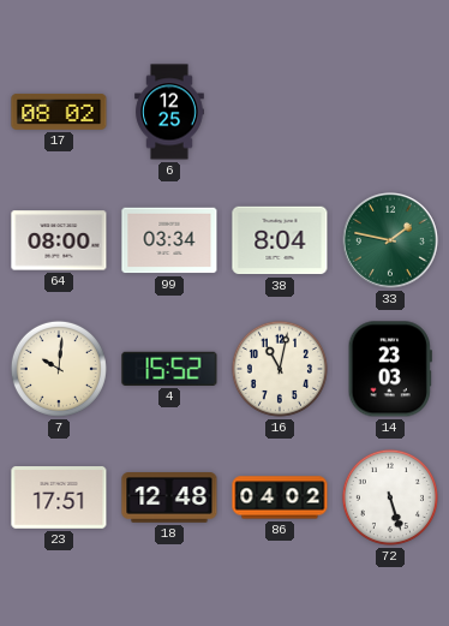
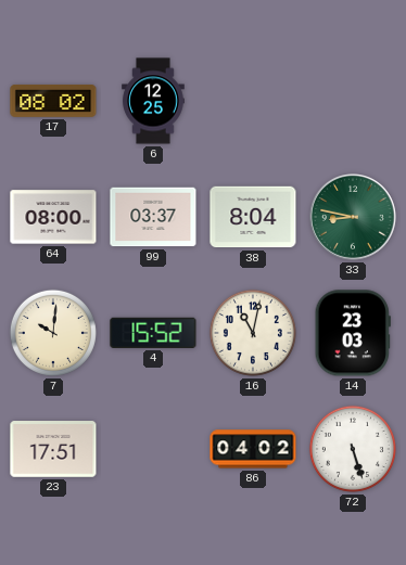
99: 03:34 -> 03:37 (153, 217)
33: 1:47 -> 8:47 (354, 218)
18: 12:48 -> none (169, 499)
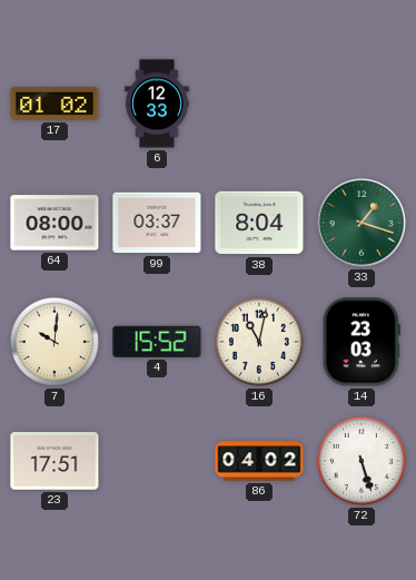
17: 08:02 -> 01:02 (55, 104)
6: 12:25 -> 12:33 (157, 104)
33: 8:47 -> 1:18 (363, 224)
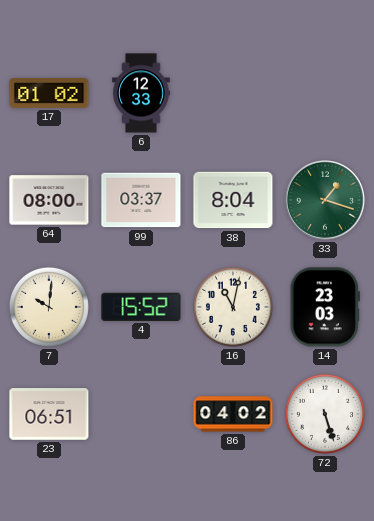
23: 17:51 -> 06:51 (49, 414)
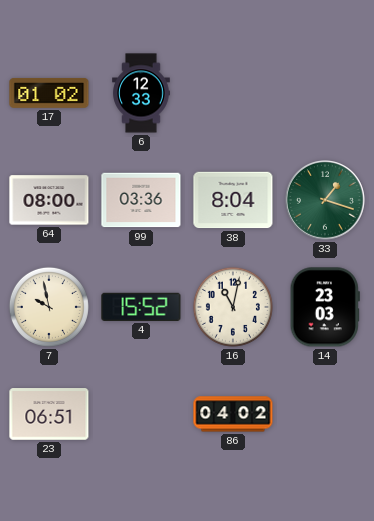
99: 03:37 -> 03:36 (141, 200)
7: 10:01 -> 9:58 (49, 307)
72: 5:27 -> none (325, 414)
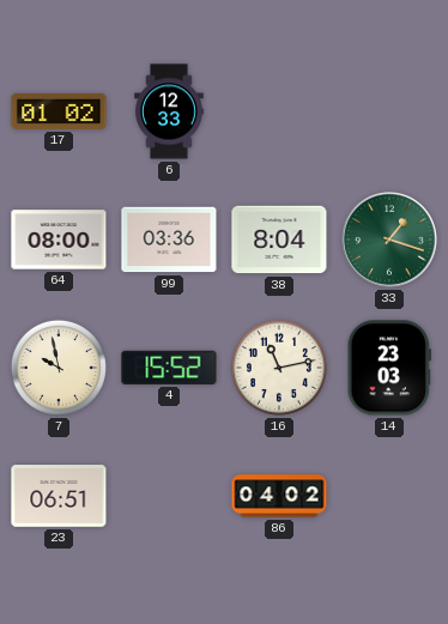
16: 11:02 -> 11:13 (279, 368)
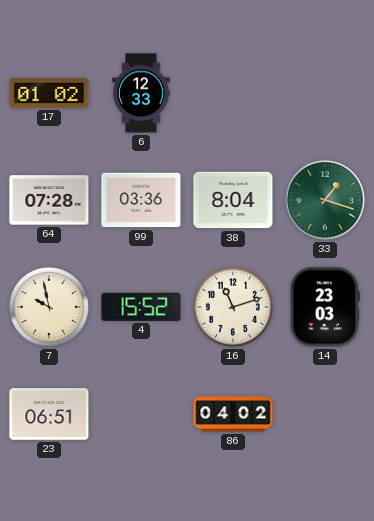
64: 08:00 -> 07:28 (49, 200)
16: 11:13 -> 11:12 (233, 307)
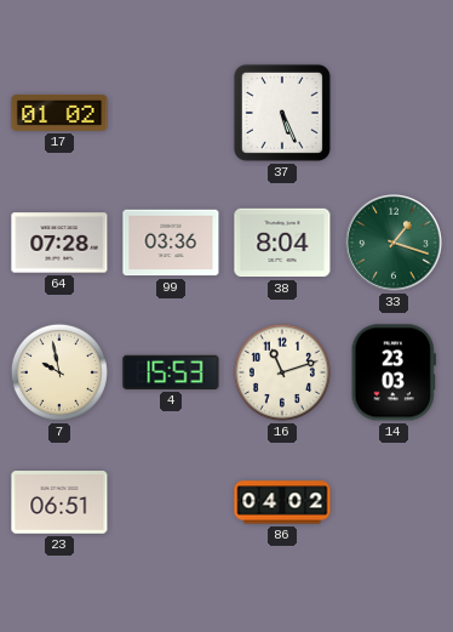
6: 12:33 -> none (141, 93)
37: none -> 5:26 (282, 113)
4: 15:52 -> 15:53 (171, 372)
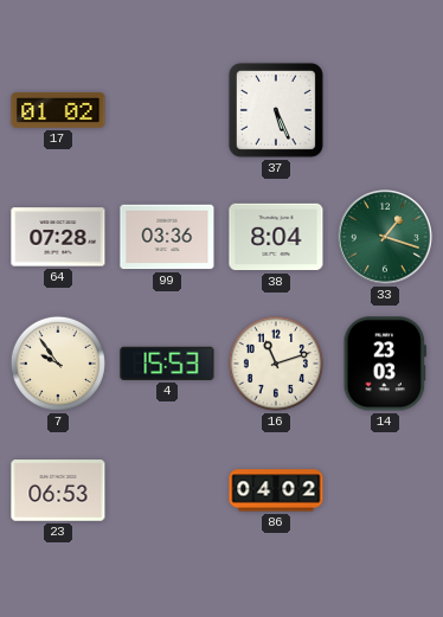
7: 9:58 -> 9:54 (58, 364)
23: 06:51 -> 06:53 (58, 490)
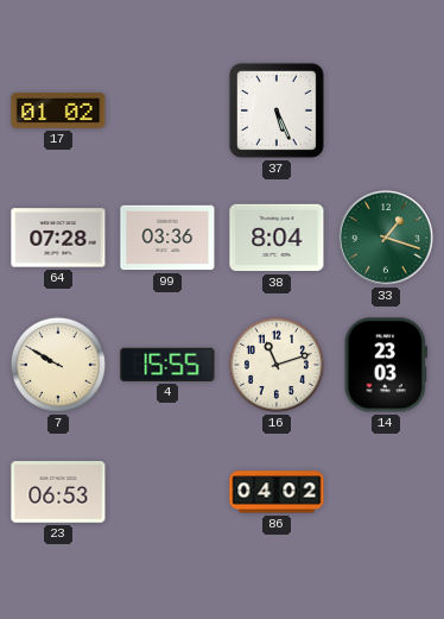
7: 9:54 -> 9:50 (58, 365)
4: 15:53 -> 15:55 (167, 365)
